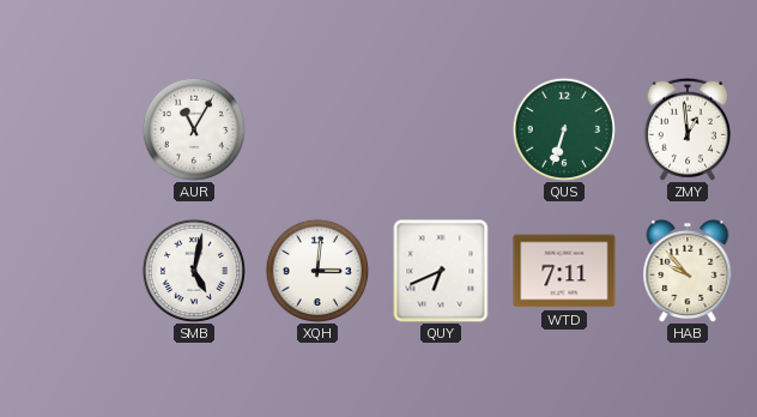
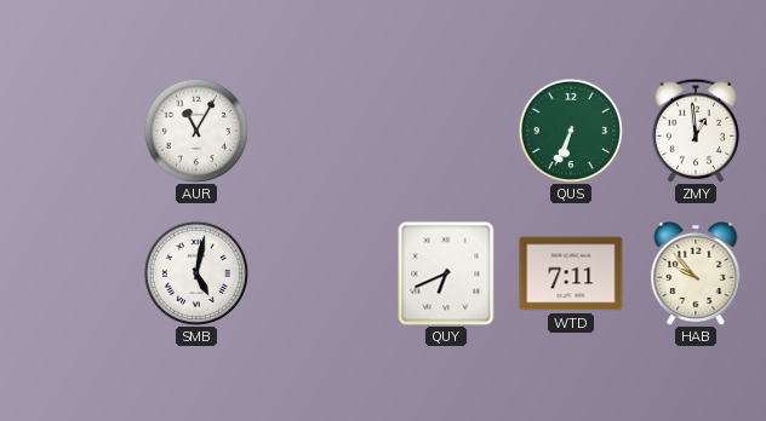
QUS: 6:33 -> 6:34 (570, 129)
XQH: 3:01 -> none (316, 270)
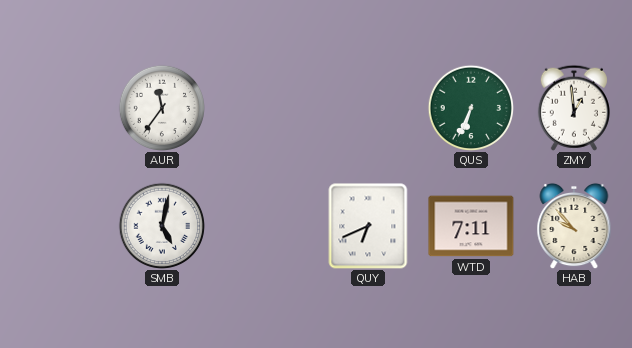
AUR: 11:05 -> 11:36 (161, 107)
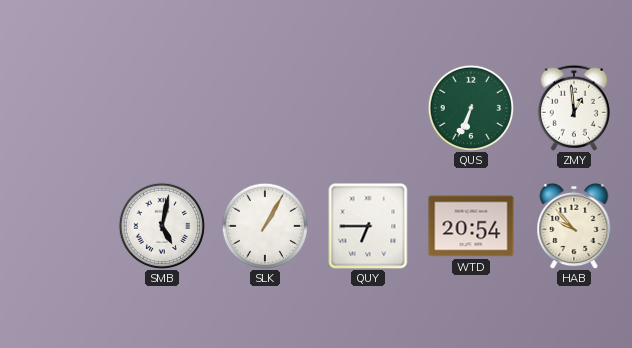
AUR: 11:36 -> none (161, 107)
SLK: none -> 1:05 (264, 225)
QUY: 6:41 -> 6:45 (368, 226)
WTD: 7:11 -> 20:54 (471, 226)
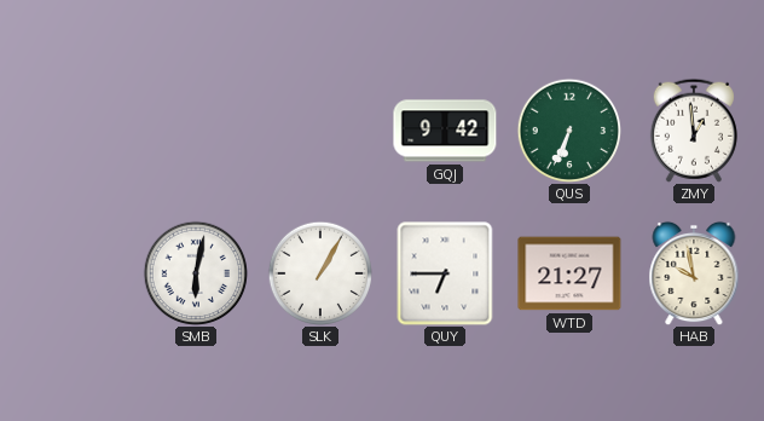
GQJ: none -> 9:42 (445, 131)
SMB: 5:02 -> 6:02 (195, 272)
WTD: 20:54 -> 21:27 (569, 273)
HAB: 9:53 -> 9:58 (694, 273)
